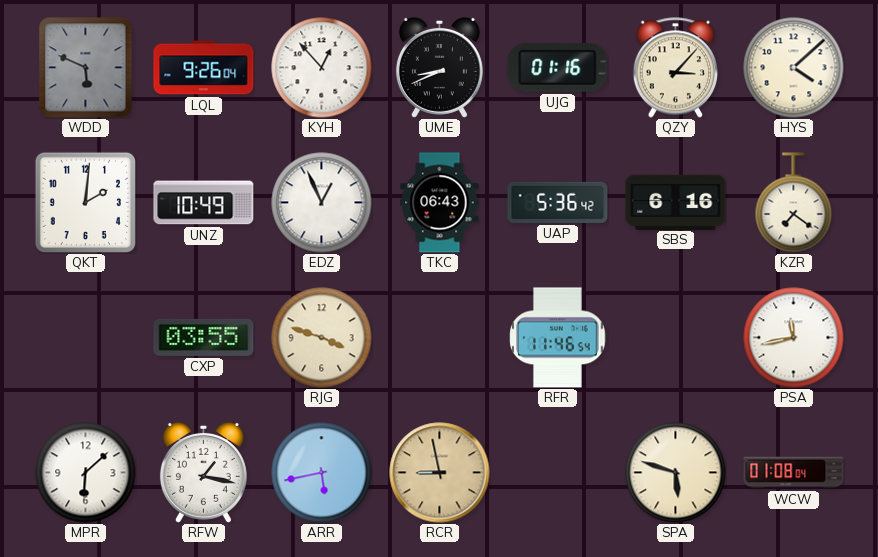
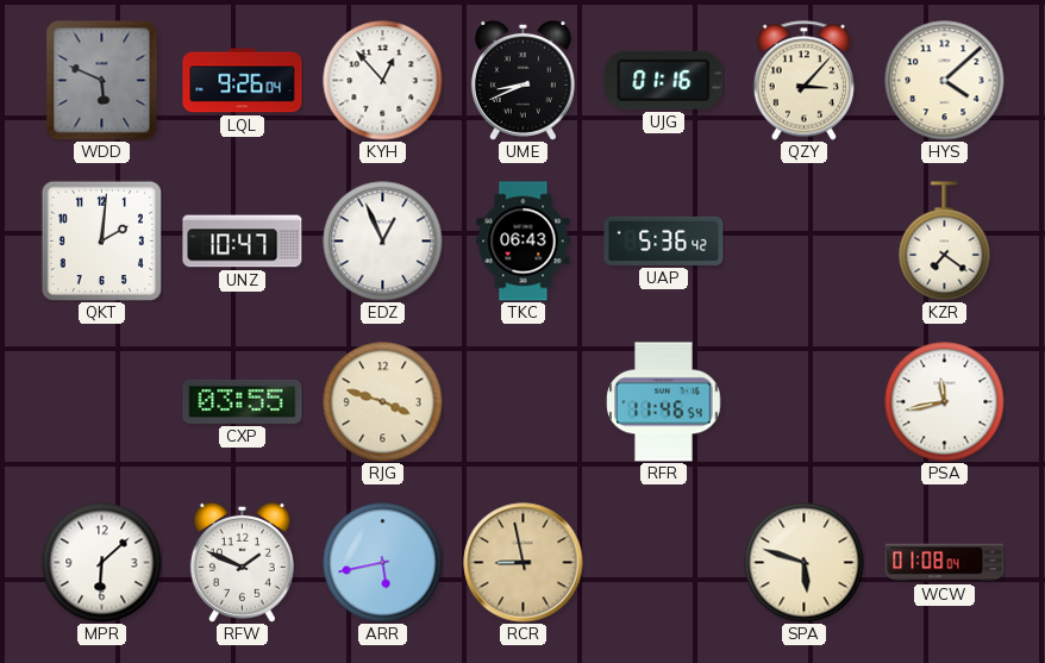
UNZ: 10:49 -> 10:47 (243, 242)
SBS: 6:16 -> none (676, 202)
RFW: 1:17 -> 1:49 (242, 562)
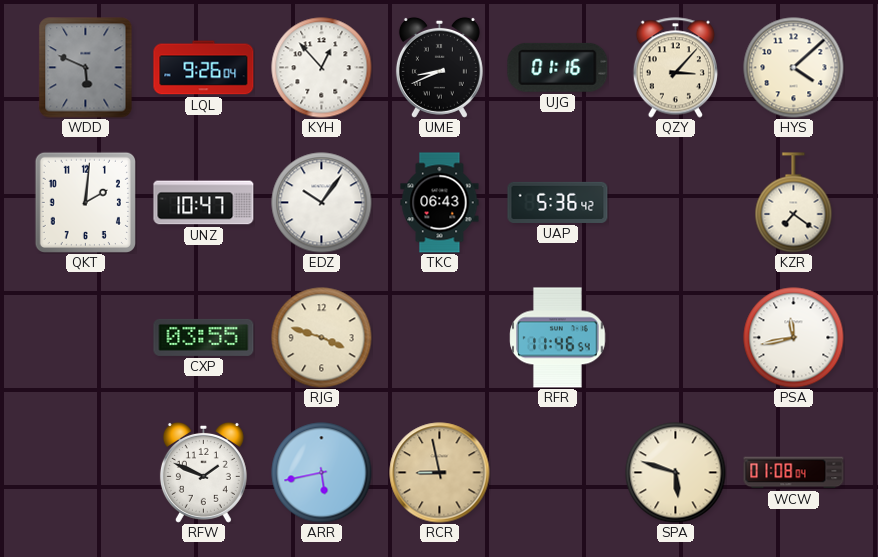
EDZ: 12:56 -> 10:06 (322, 203)
MPR: 6:08 -> none (102, 563)
